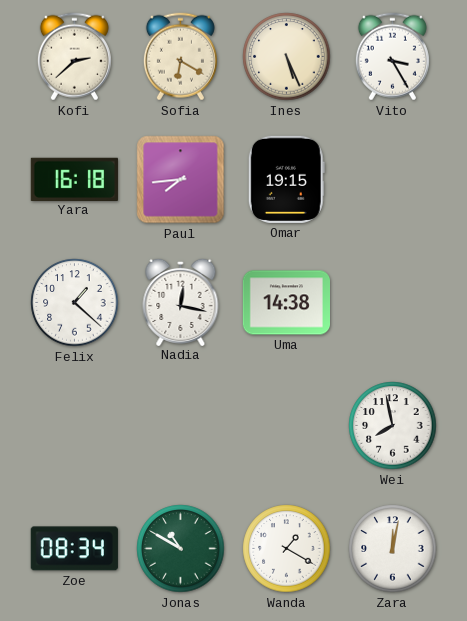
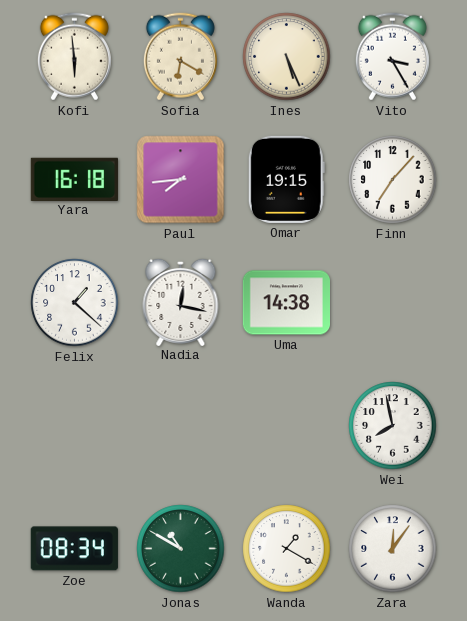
Kofi: 2:38 -> 5:59 (74, 57)
Finn: none -> 7:07 (393, 180)
Zara: 12:02 -> 12:06 (393, 549)
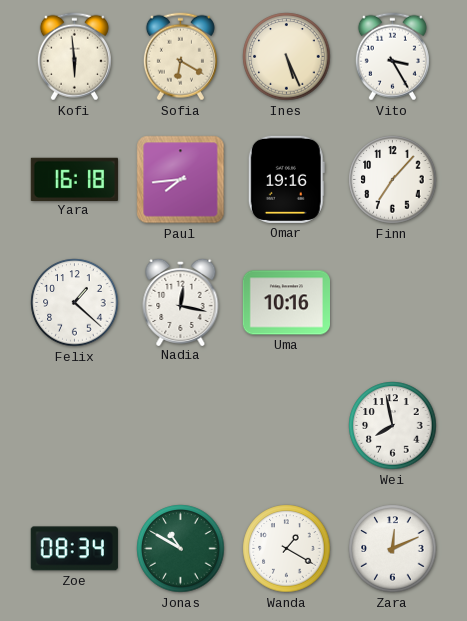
Omar: 19:15 -> 19:16 (286, 179)
Uma: 14:38 -> 10:16 (286, 303)
Zara: 12:06 -> 12:11 (393, 549)
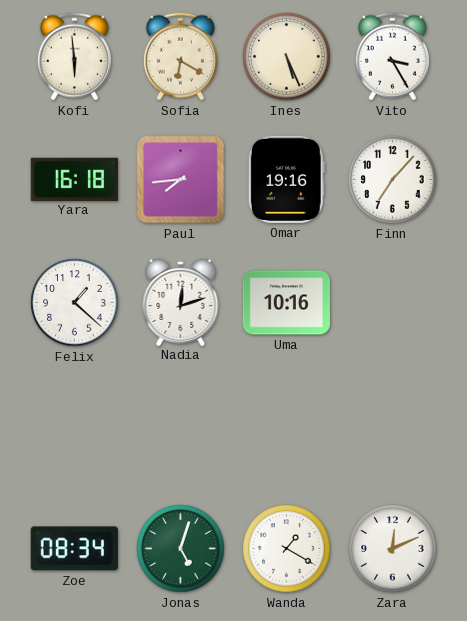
Nadia: 12:17 -> 12:12 (181, 301)
Wei: 7:58 -> none (393, 426)
Jonas: 10:50 -> 5:03 (181, 549)
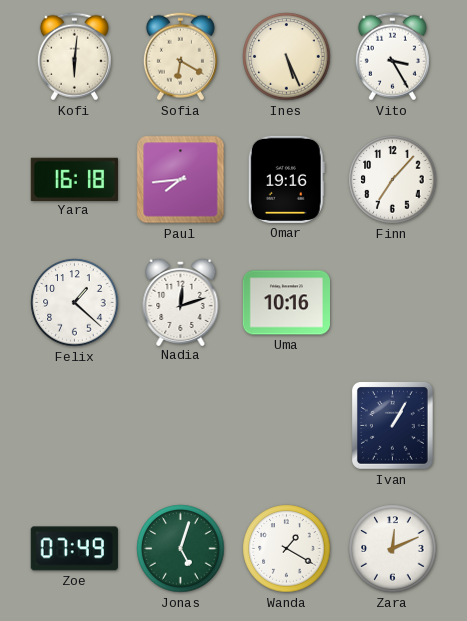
Kofi: 5:59 -> 6:01 (74, 57)
Ivan: none -> 1:05 (393, 426)
Zoe: 08:34 -> 07:49 (74, 549)
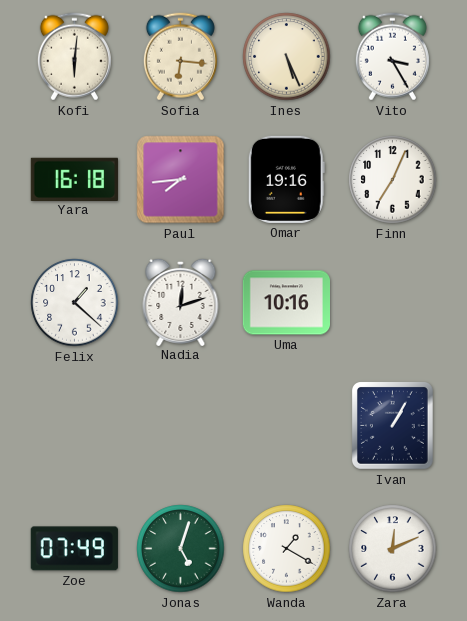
Sofia: 6:20 -> 6:16 (180, 57)
Finn: 7:07 -> 7:04 (393, 180)
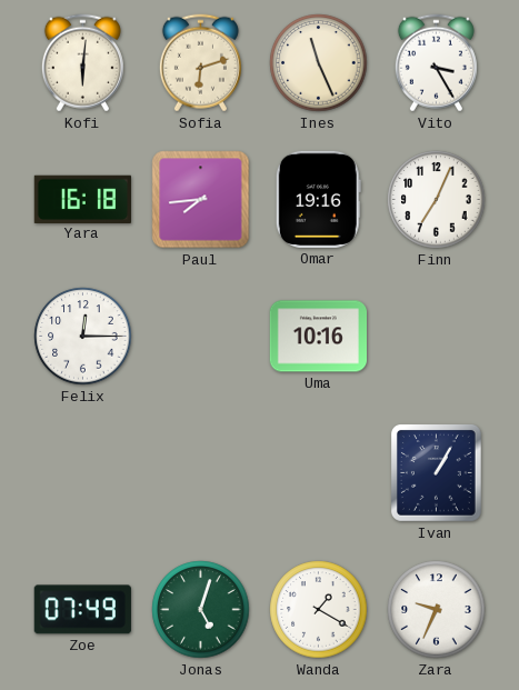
Sofia: 6:16 -> 6:12 (200, 63)
Ines: 5:26 -> 11:26 (319, 63)
Felix: 1:22 -> 12:15 (83, 337)
Nadia: 12:12 -> none (181, 301)
Zara: 12:11 -> 9:34 (437, 610)
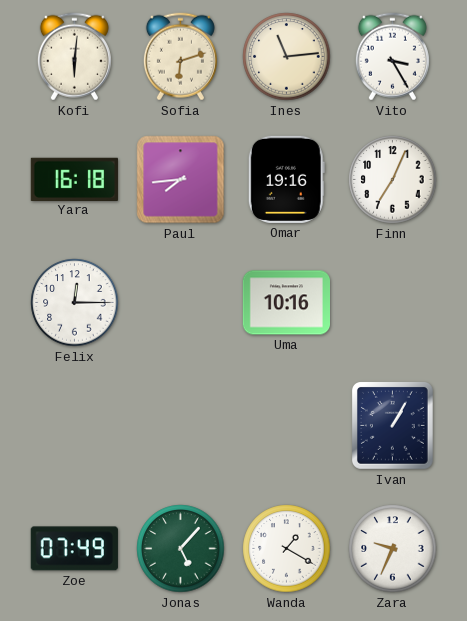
Ines: 11:26 -> 11:14 (287, 57)
Jonas: 5:03 -> 5:07 (181, 549)
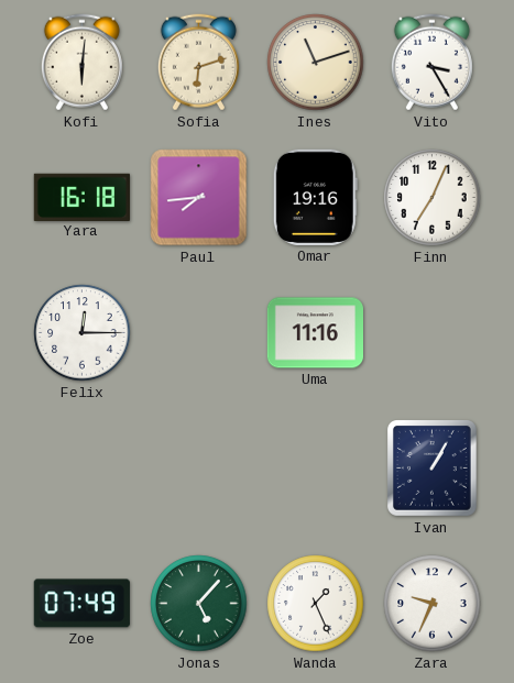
Ines: 11:14 -> 11:12 (316, 63)
Uma: 10:16 -> 11:16 (315, 333)
Wanda: 1:20 -> 1:26 (316, 604)
